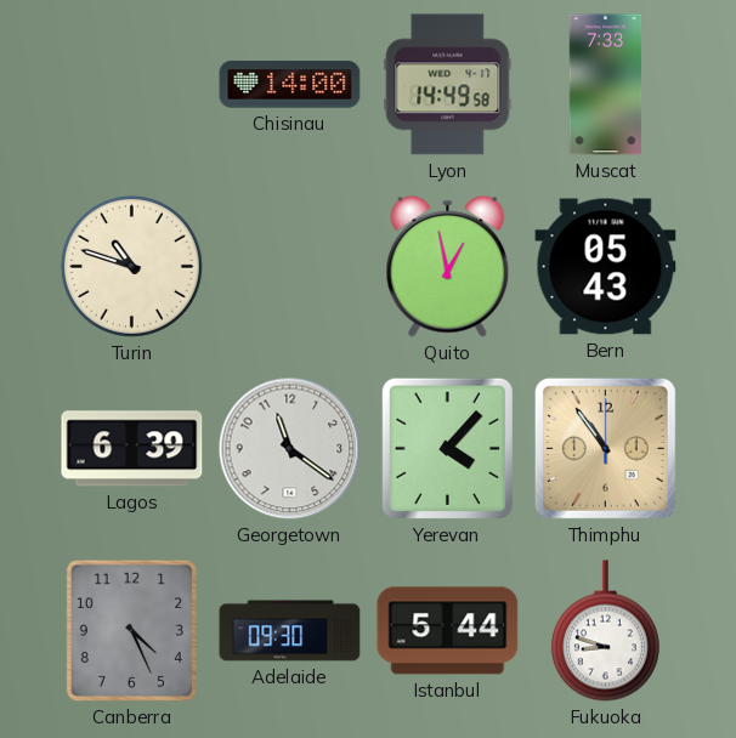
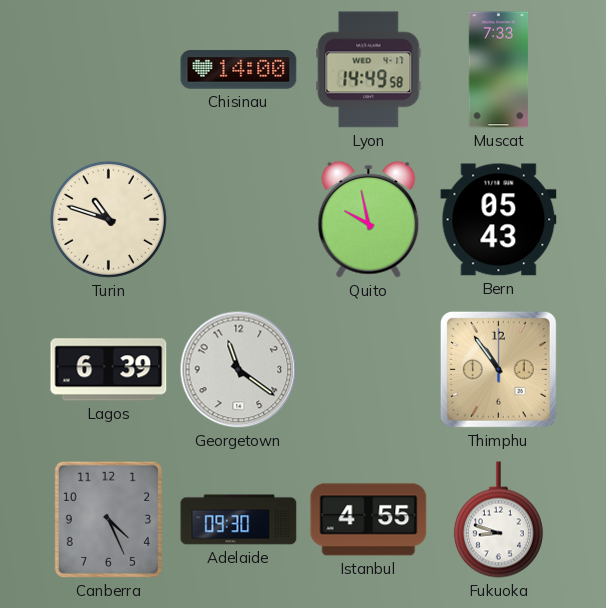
Quito: 12:58 -> 9:58 (369, 219)
Yerevan: 4:07 -> none (447, 448)
Istanbul: 5:44 -> 4:55 (369, 520)
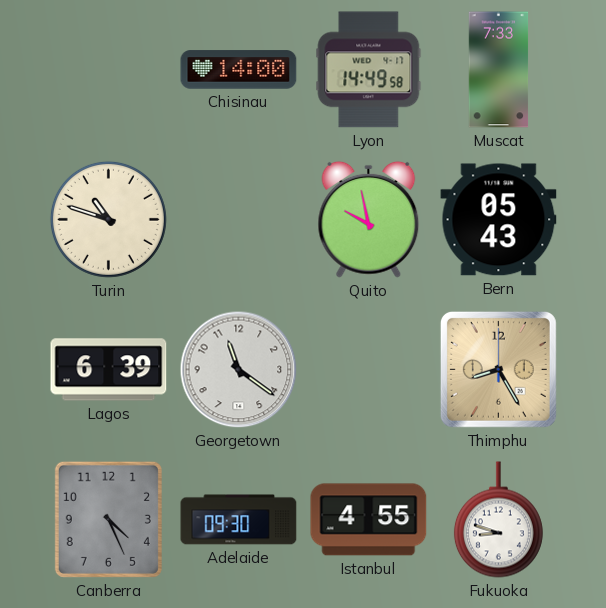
Thimphu: 10:54 -> 8:25 (498, 369)
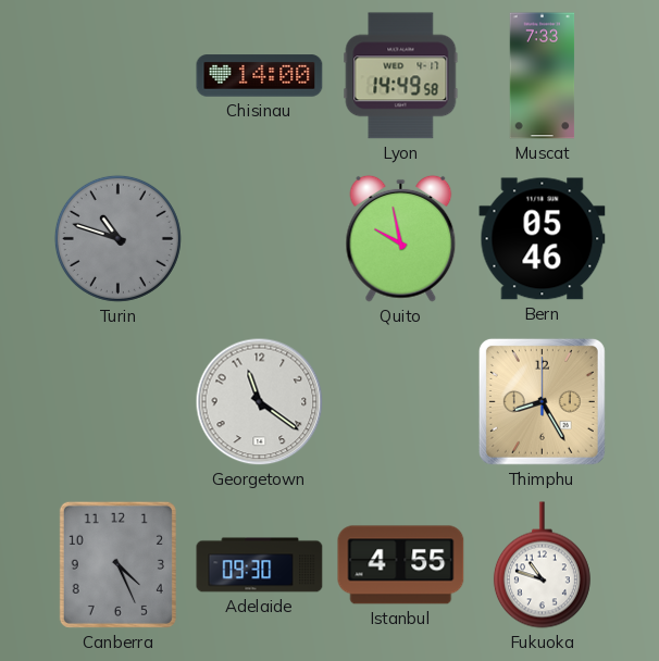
Turin dial: cream -> grey (117, 238)
Bern: 05:43 -> 05:46 (543, 239)
Lagos: 6:39 -> none (109, 370)
Fukuoka: 8:48 -> 10:48 (542, 565)
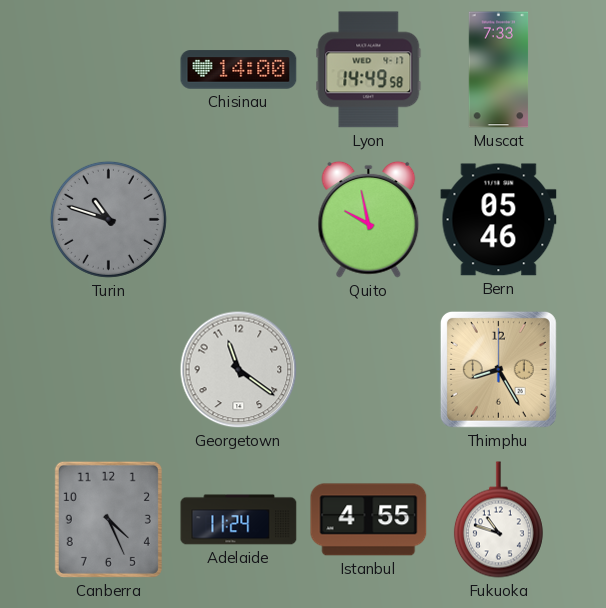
Adelaide: 09:30 -> 11:24 (239, 520)
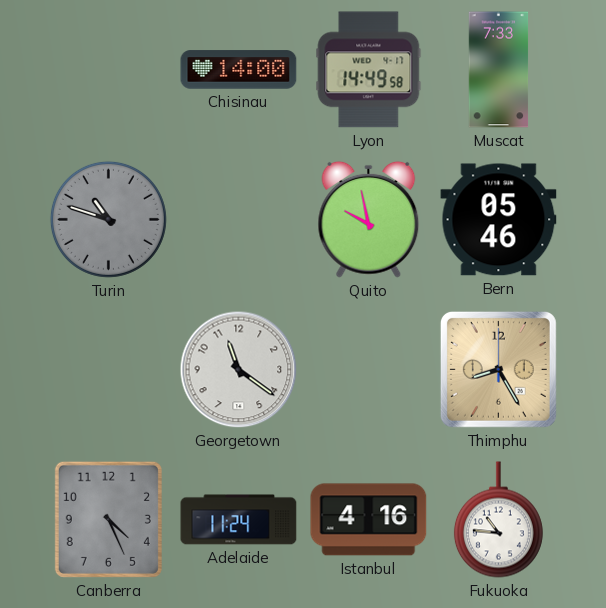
Istanbul: 4:55 -> 4:16 (369, 520)
Fukuoka: 10:48 -> 10:46 (498, 520)
